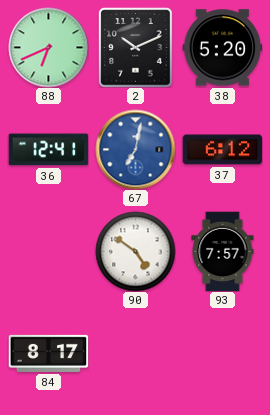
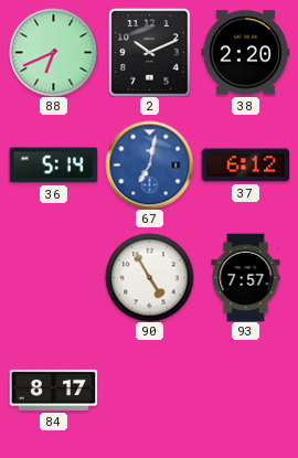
38: 5:20 -> 2:20 (245, 53)
36: 12:41 -> 5:14 (53, 166)
90: 4:51 -> 4:55 (149, 277)
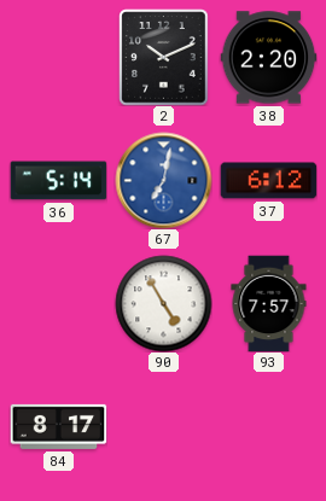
88: 6:41 -> none (53, 52)
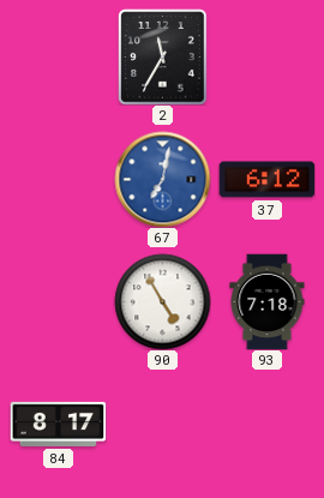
2: 10:11 -> 11:35 (163, 56)
38: 2:20 -> none (268, 58)
36: 5:14 -> none (58, 181)
93: 7:57 -> 7:18 (268, 301)
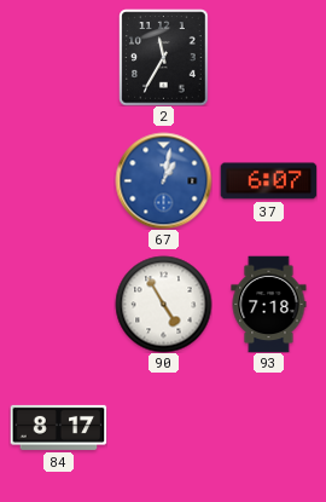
67: 7:02 -> 1:02 (163, 180)
37: 6:12 -> 6:07 (268, 181)
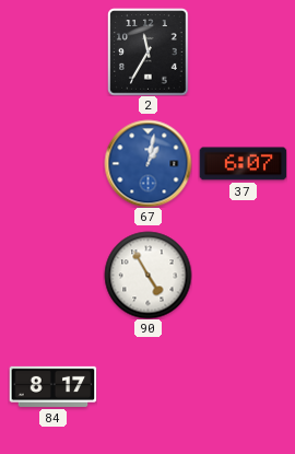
93: 7:18 -> none (269, 304)
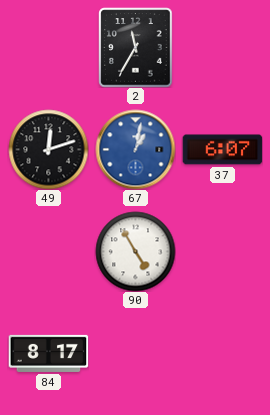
49: none -> 12:12 (48, 149)
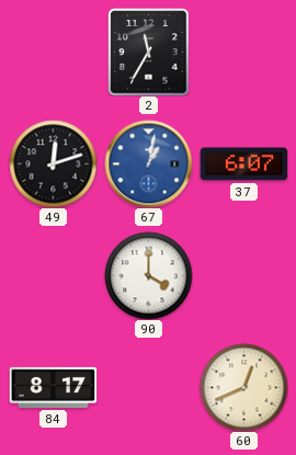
90: 4:55 -> 4:00 (148, 275)
60: none -> 12:41 (243, 387)
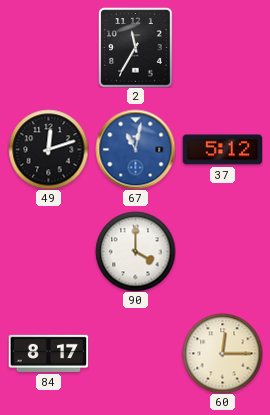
67: 1:02 -> 11:02 (135, 149)
37: 6:07 -> 5:12 (222, 150)
60: 12:41 -> 12:15 (222, 353)
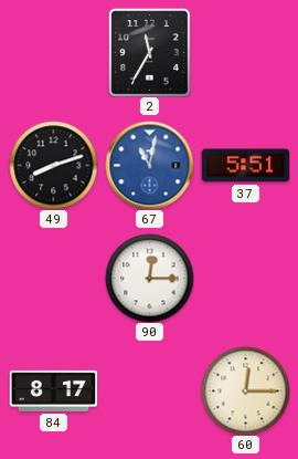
49: 12:12 -> 8:12 (53, 165)
37: 5:12 -> 5:51 (245, 166)
90: 4:00 -> 12:15 (149, 278)
